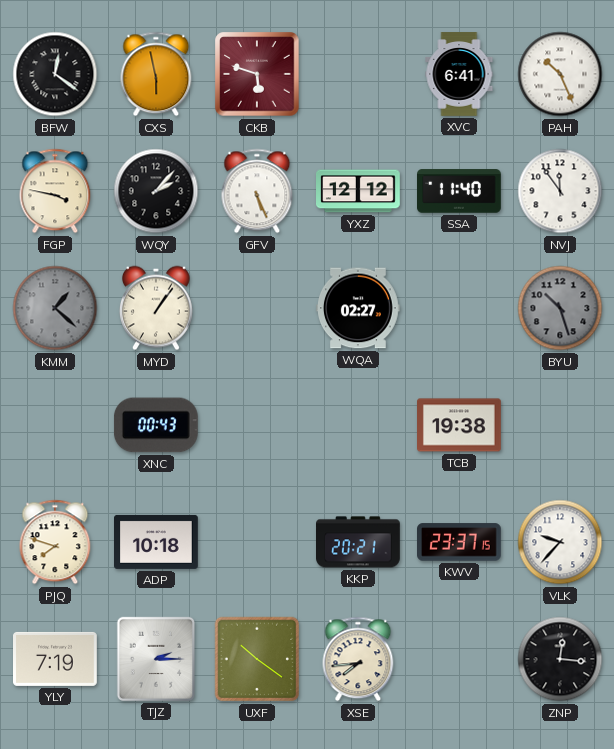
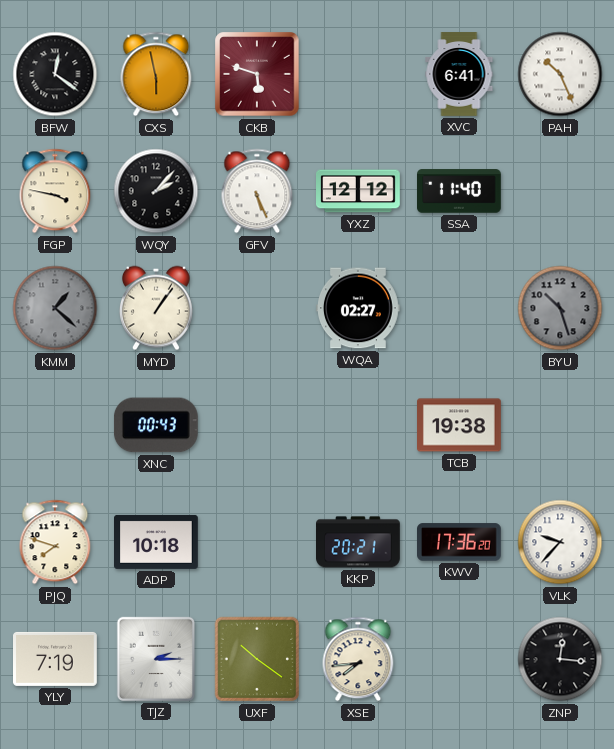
NVJ: 11:54 -> none (560, 191)
KWV: 23:37 -> 17:36 (460, 542)
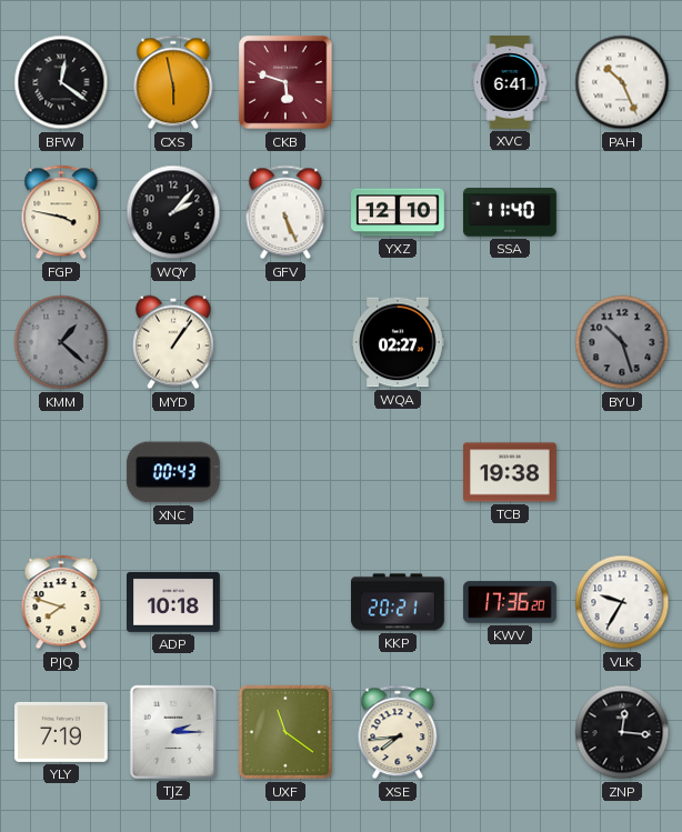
YXZ: 12:12 -> 12:10 (399, 212)
VLK: 9:37 -> 9:35 (622, 602)
UXF: 10:21 -> 11:21 (285, 732)
